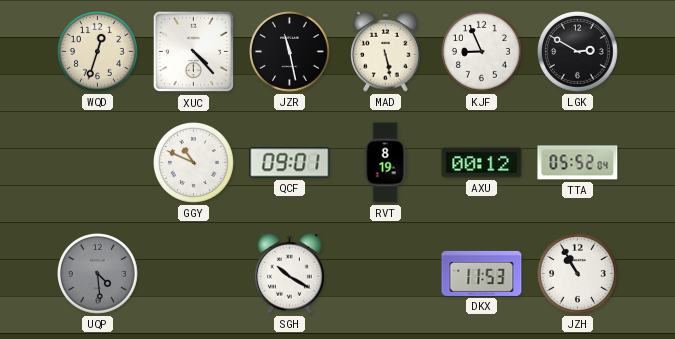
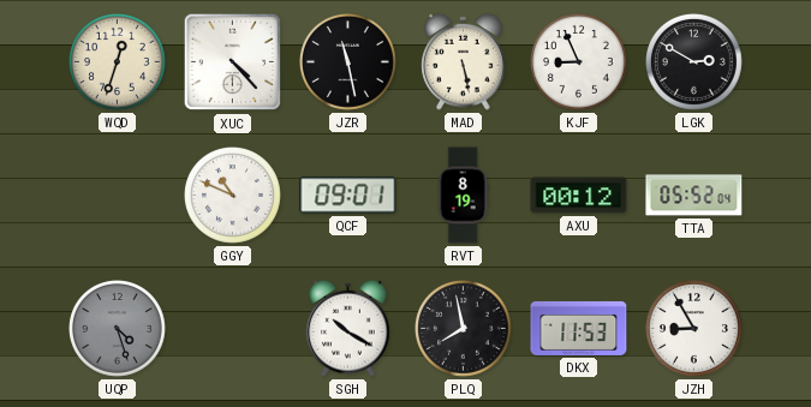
UQP: 4:29 -> 4:27 (118, 329)
PLQ: none -> 7:58 (464, 329)
JZH: 10:55 -> 8:55 (694, 329)
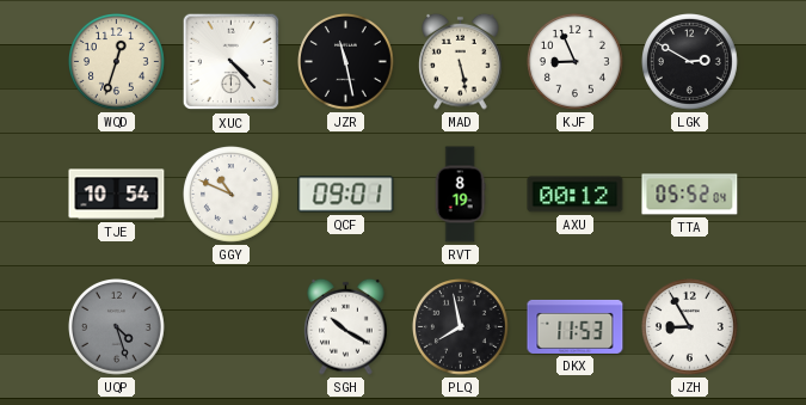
TJE: none -> 10:54 (117, 195)
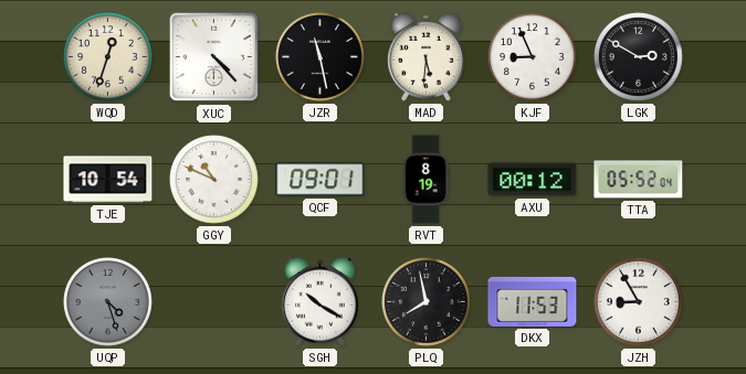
MAD: 5:28 -> 5:31 (427, 56)
